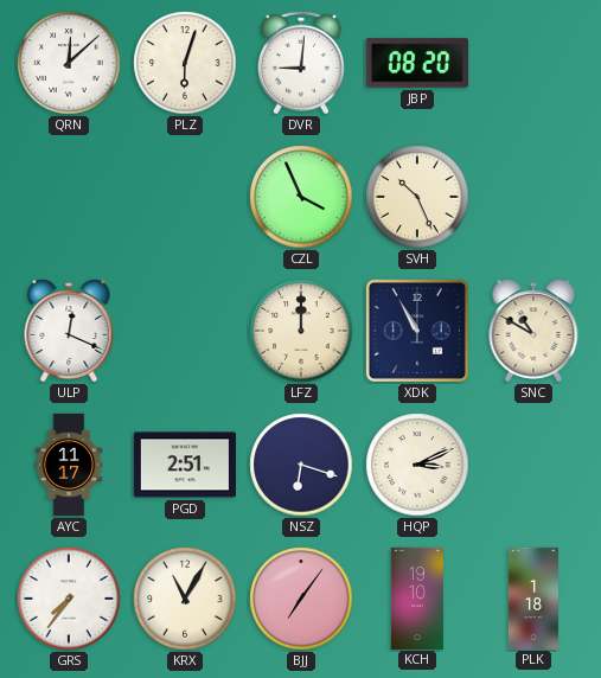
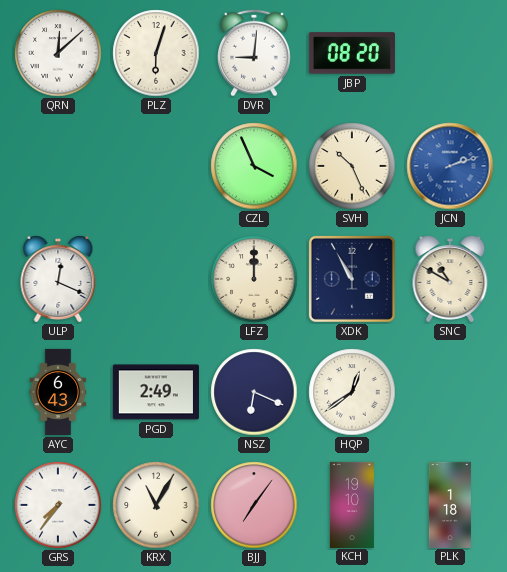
JCN: none -> 2:12 (450, 166)
AYC: 11:17 -> 6:43 (58, 392)
PGD: 2:51 -> 2:49 (156, 392)
NSZ: 6:18 -> 6:19 (254, 392)
HQP: 3:11 -> 12:39 (352, 392)
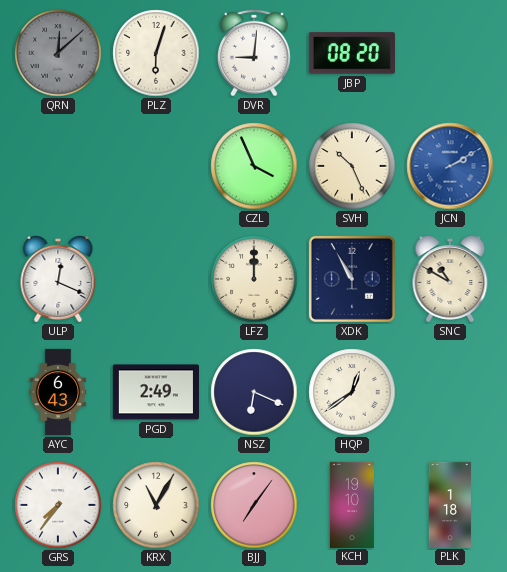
QRN dial: white -> grey (58, 53)
JCN: 2:12 -> 2:10 (450, 166)
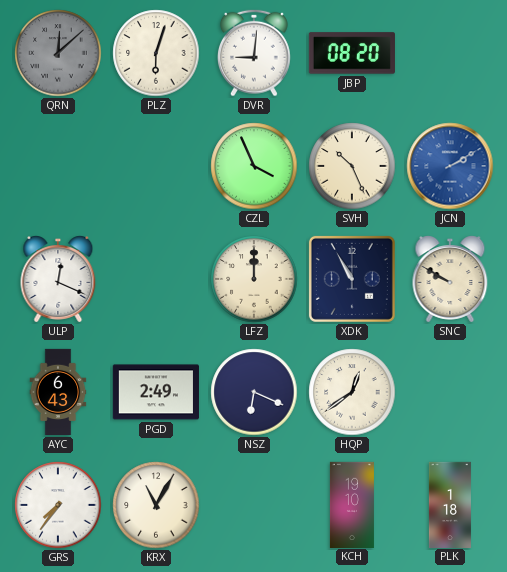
SNC: 10:50 -> 9:50 (450, 279)
BJJ: 7:06 -> none (254, 505)
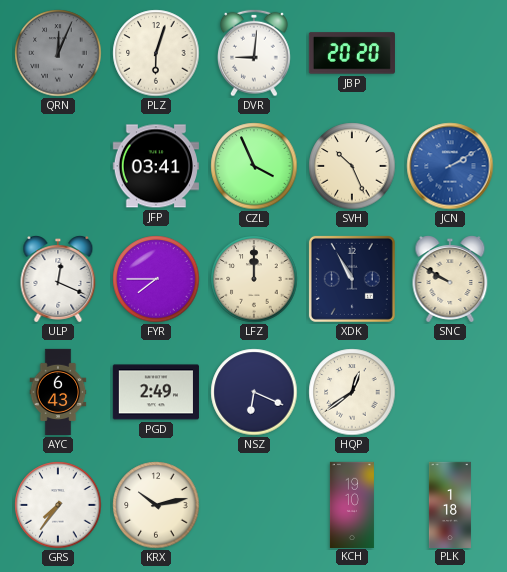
QRN: 12:08 -> 12:04 (58, 53)
JBP: 08:20 -> 20:20 (352, 53)
JFP: none -> 03:41 (156, 166)
FYR: none -> 7:45 (156, 279)
KRX: 11:05 -> 10:13 (156, 505)
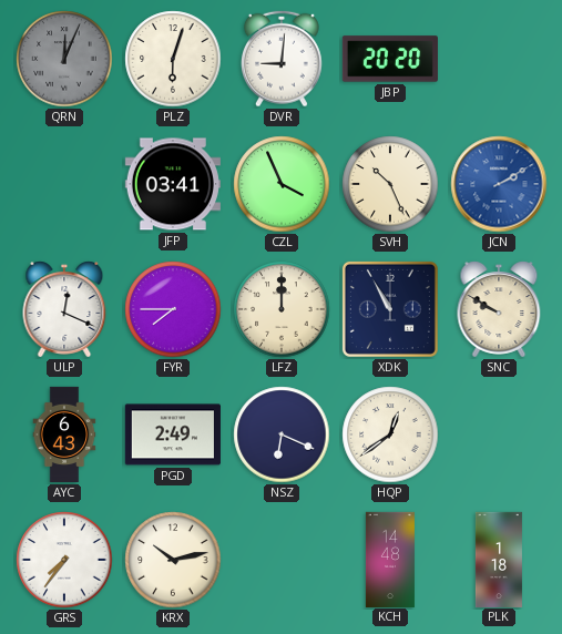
KCH: 19:10 -> 14:48 (390, 559)
